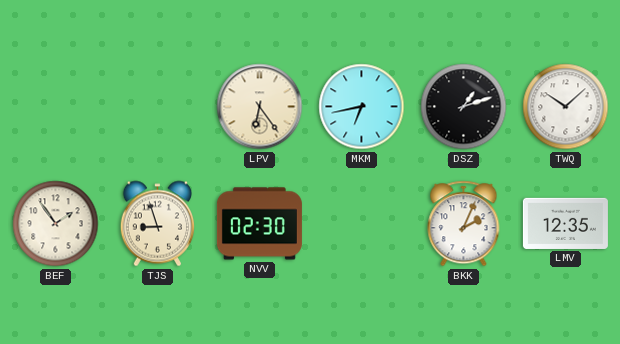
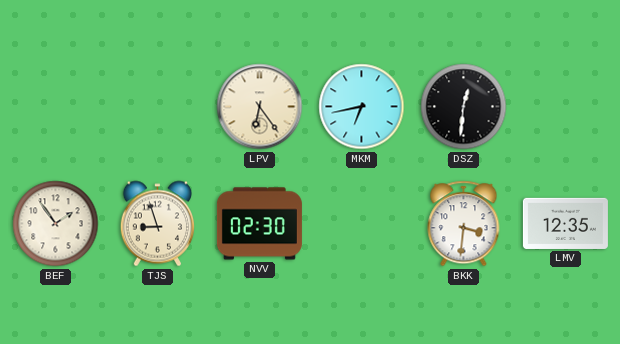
DSZ: 1:12 -> 12:31 (464, 107)
TWQ: 10:08 -> none (566, 107)
BKK: 2:04 -> 3:31 (464, 224)
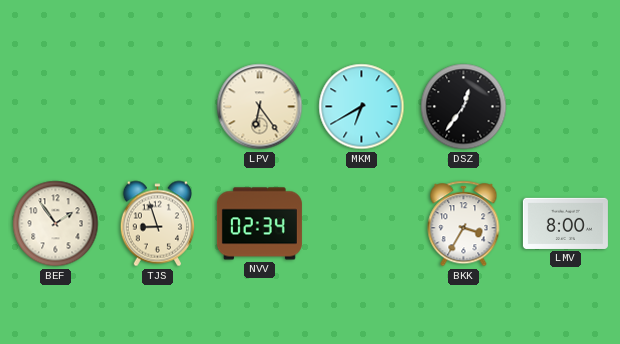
MKM: 6:43 -> 6:40 (362, 107)
DSZ: 12:31 -> 12:36 (464, 107)
NVV: 02:30 -> 02:34 (259, 224)
BKK: 3:31 -> 3:35 (464, 224)
LMV: 12:35 -> 8:00 (565, 223)
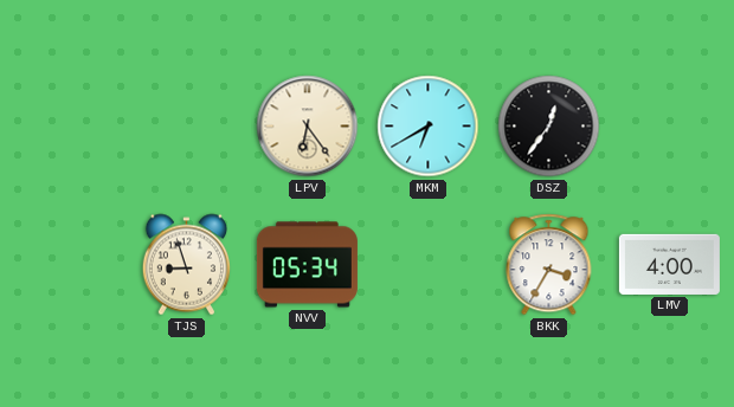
BEF: 1:54 -> none (56, 224)
NVV: 02:34 -> 05:34 (307, 265)
LMV: 8:00 -> 4:00 (669, 264)
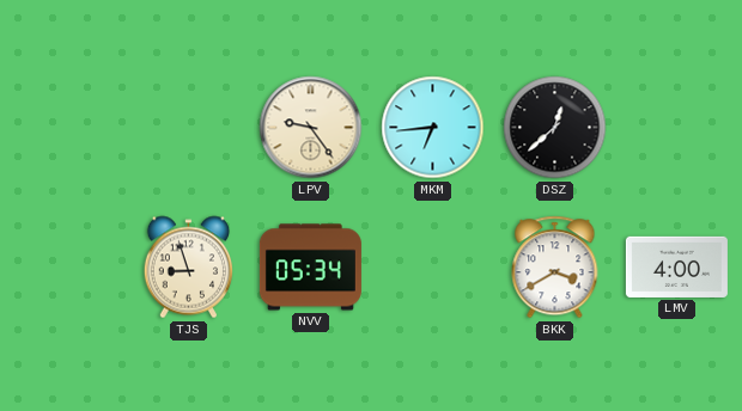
LPV: 6:24 -> 9:24 (311, 128)
MKM: 6:40 -> 6:44 (433, 128)
DSZ: 12:36 -> 12:38 (555, 128)
BKK: 3:35 -> 3:40 (555, 268)
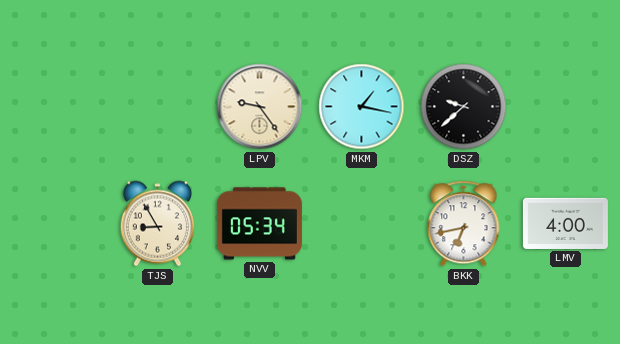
MKM: 6:44 -> 1:17 (362, 107)
DSZ: 12:38 -> 9:38 (464, 107)
TJS: 8:57 -> 8:55 (157, 224)
BKK: 3:40 -> 6:43 (464, 224)
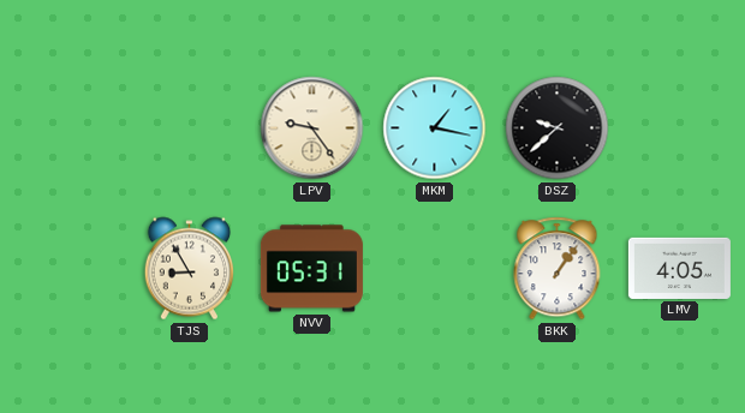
NVV: 05:34 -> 05:31 (311, 269)
BKK: 6:43 -> 1:06 (558, 269)
LMV: 4:00 -> 4:05 (679, 268)
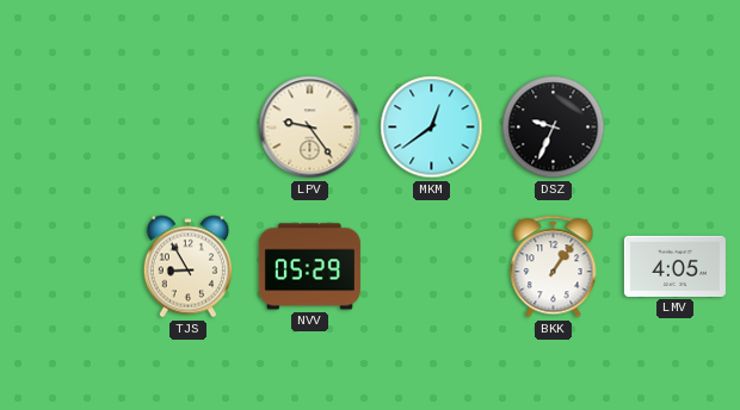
MKM: 1:17 -> 12:39 (432, 128)
DSZ: 9:38 -> 9:34 (554, 128)
NVV: 05:31 -> 05:29 (309, 267)
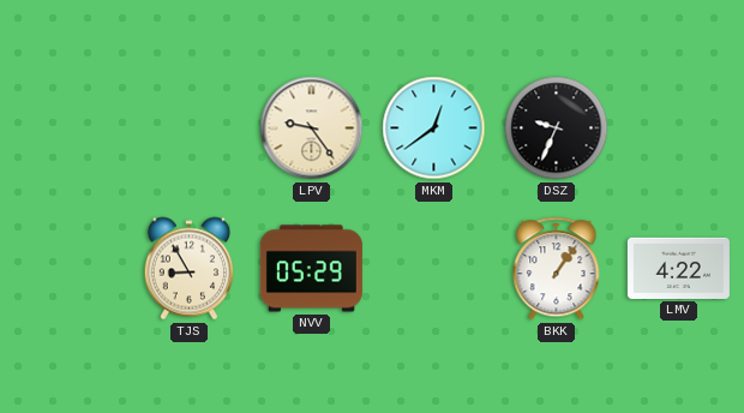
LMV: 4:05 -> 4:22 (678, 268)
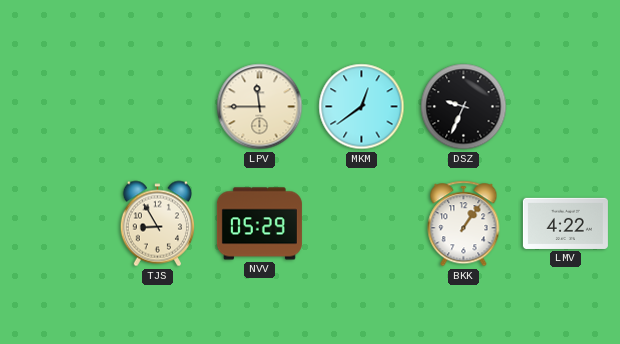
LPV: 9:24 -> 11:45 (260, 107)
